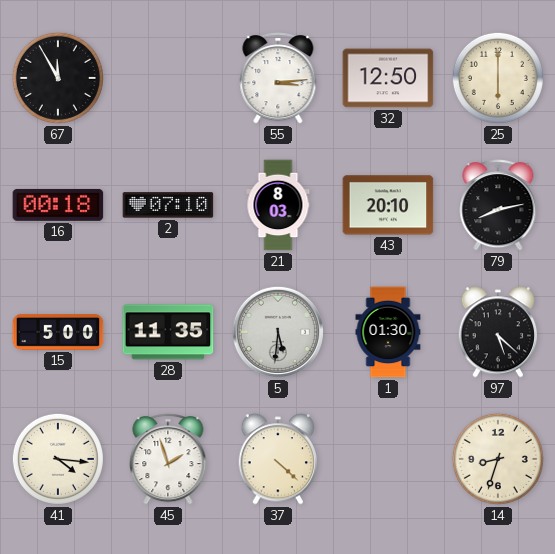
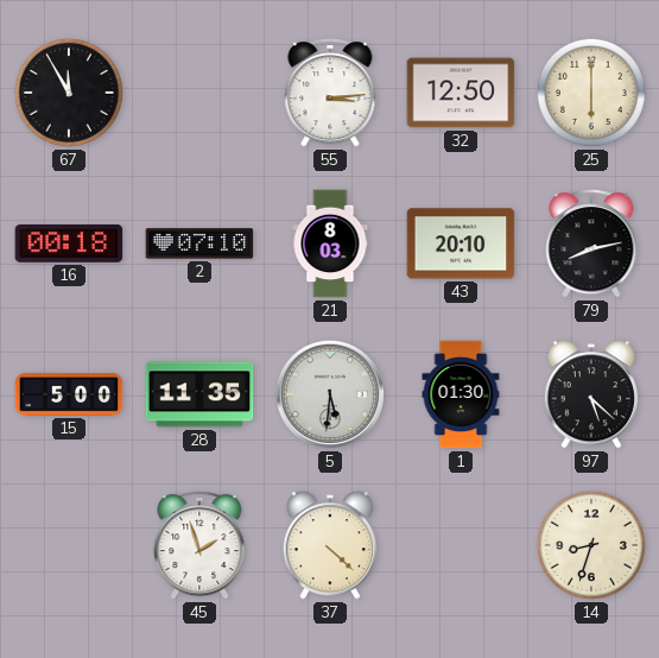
41: 4:16 -> none (58, 459)
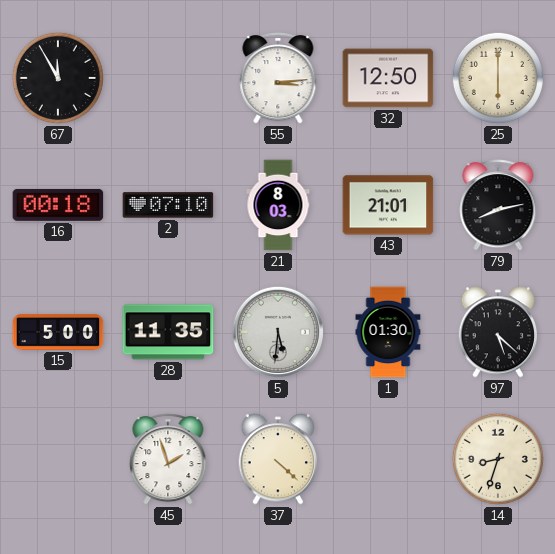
43: 20:10 -> 21:01 (388, 205)
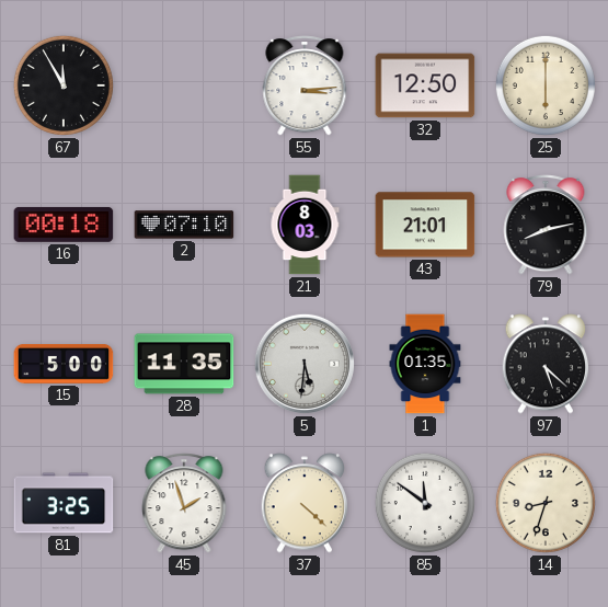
1: 01:30 -> 01:35 (425, 364)
81: none -> 3:25 (64, 503)
85: none -> 11:51 (425, 503)
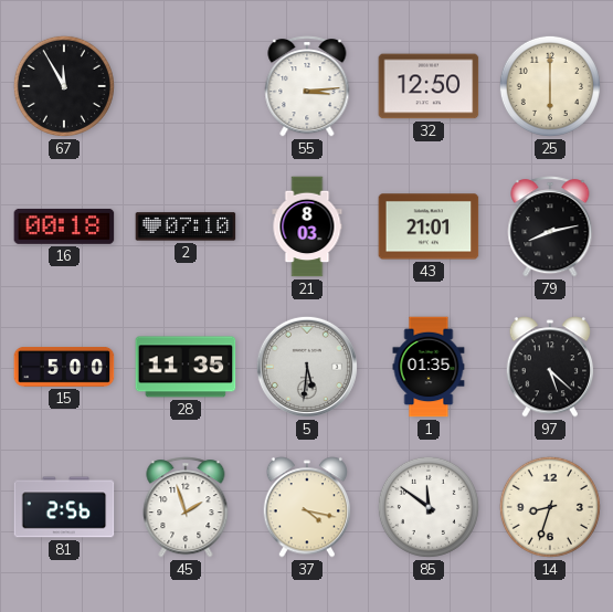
81: 3:25 -> 2:56 (64, 507)
37: 4:22 -> 4:17 (307, 507)
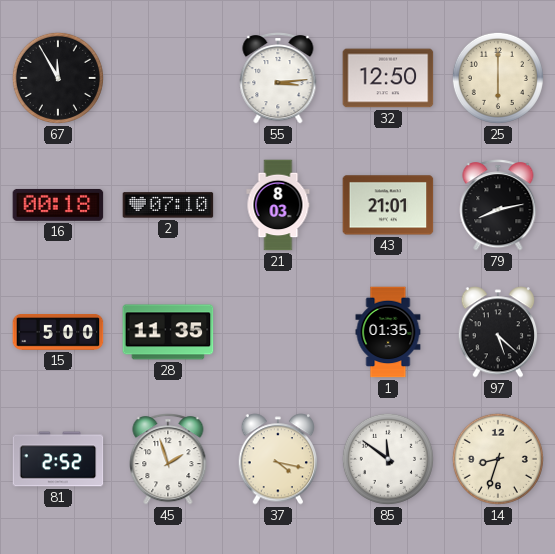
5: 5:31 -> none (307, 367)
81: 2:56 -> 2:52 (58, 459)
